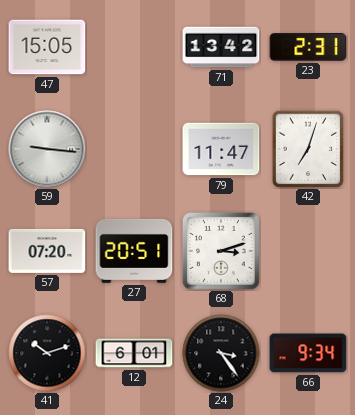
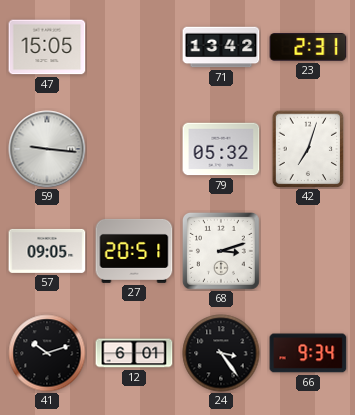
79: 11:47 -> 05:32 (221, 149)
57: 07:20 -> 09:05 (47, 251)
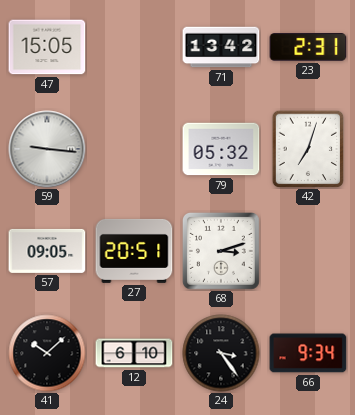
41: 10:12 -> 10:08 (47, 353)
12: 6:01 -> 6:10 (134, 353)
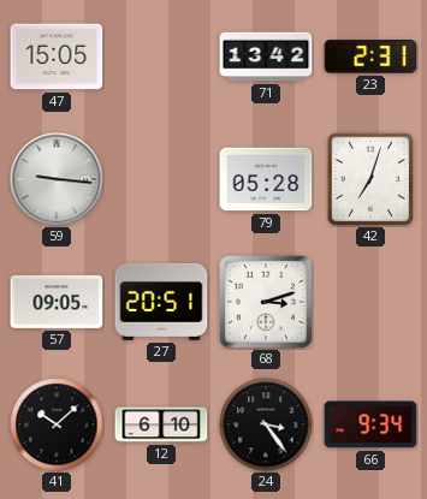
79: 05:32 -> 05:28 (266, 179)
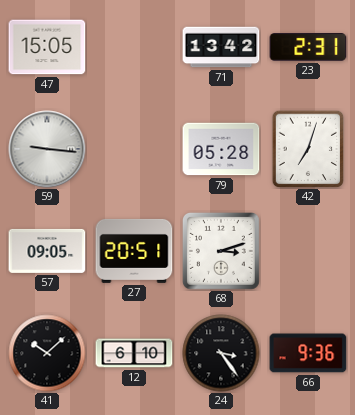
66: 9:34 -> 9:36 (308, 353)
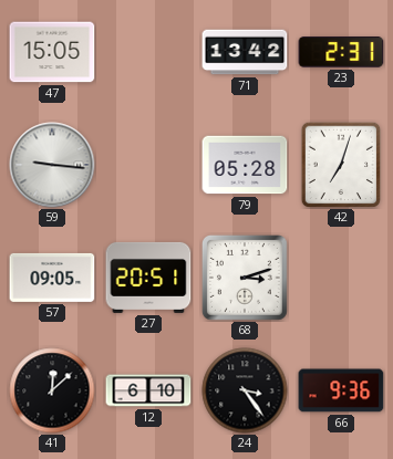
41: 10:08 -> 12:08 (52, 390)
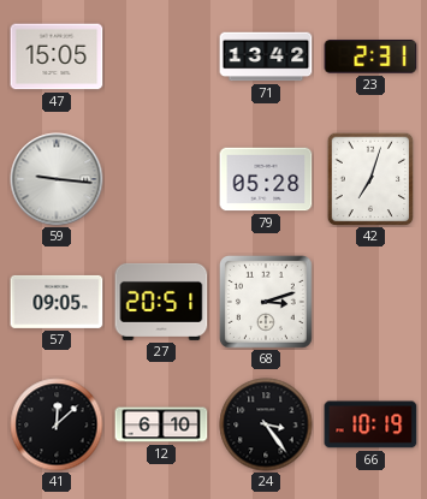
66: 9:36 -> 10:19 (370, 424)
